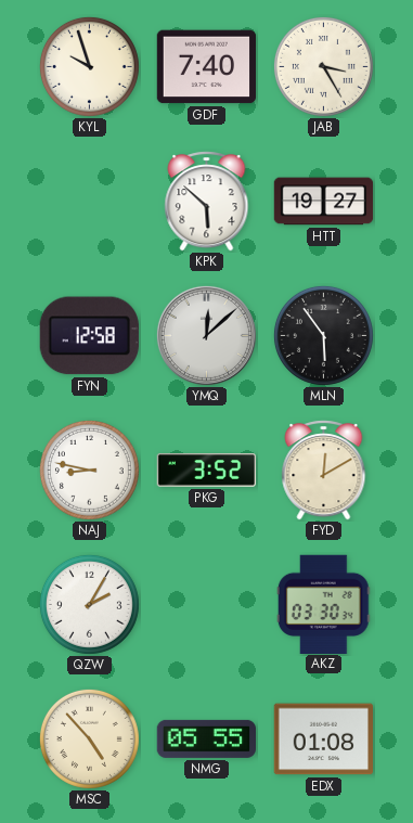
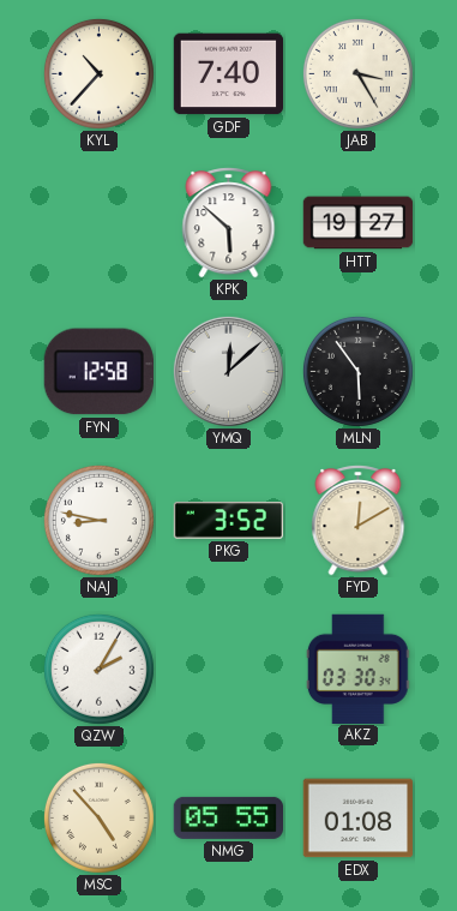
KYL: 9:57 -> 10:37 (98, 73)
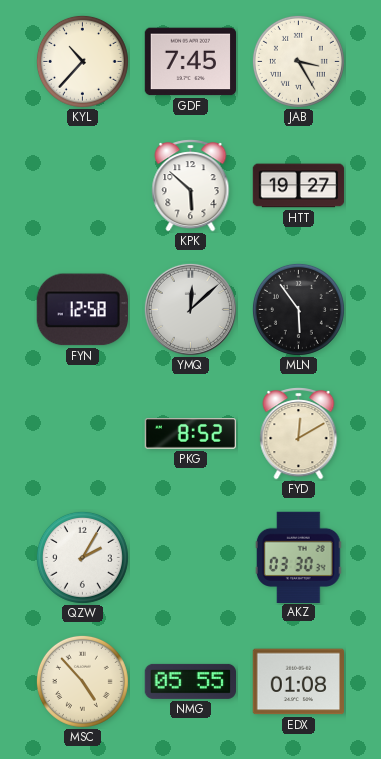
GDF: 7:40 -> 7:45 (191, 62)
NAJ: 8:47 -> none (98, 520)
PKG: 3:52 -> 8:52 (191, 434)
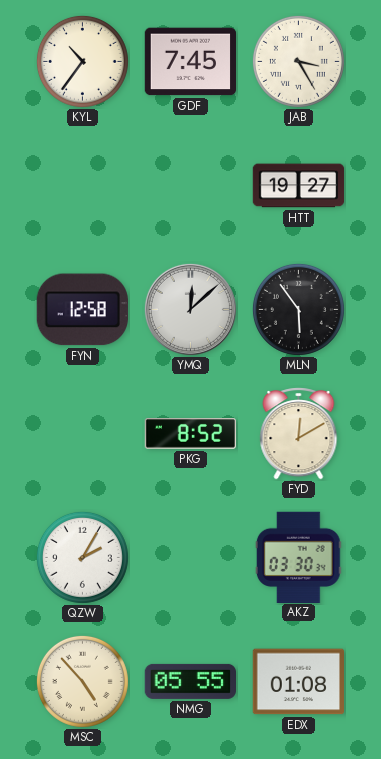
KYL: 10:37 -> 10:36 (82, 61)
KPK: 5:52 -> none (191, 186)
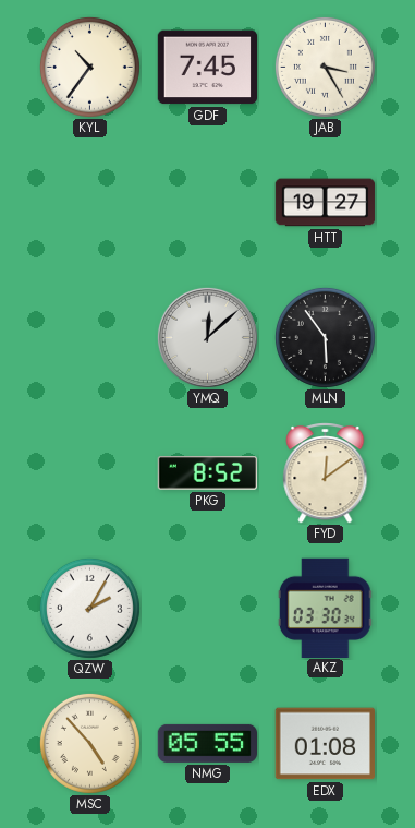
FYN: 12:58 -> none (82, 310)
FYD: 12:10 -> 12:09 (326, 473)
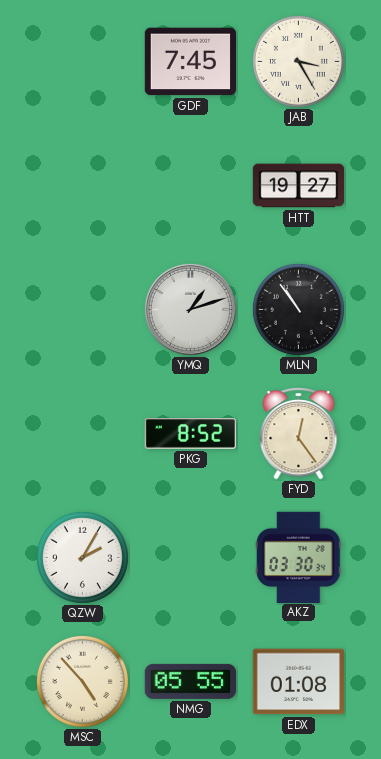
KYL: 10:36 -> none (89, 67)
YMQ: 12:08 -> 1:12 (190, 309)
MLN: 5:54 -> 10:54 (298, 309)
FYD: 12:09 -> 12:24 (299, 434)
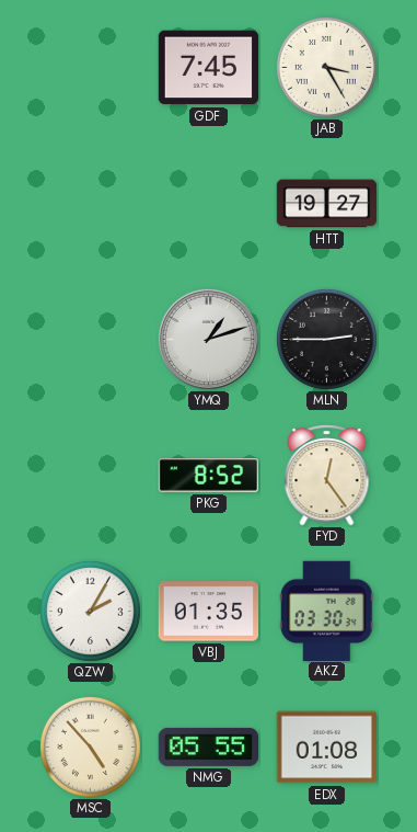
MLN: 10:54 -> 2:45 (326, 339)
VBJ: none -> 01:35 (209, 612)
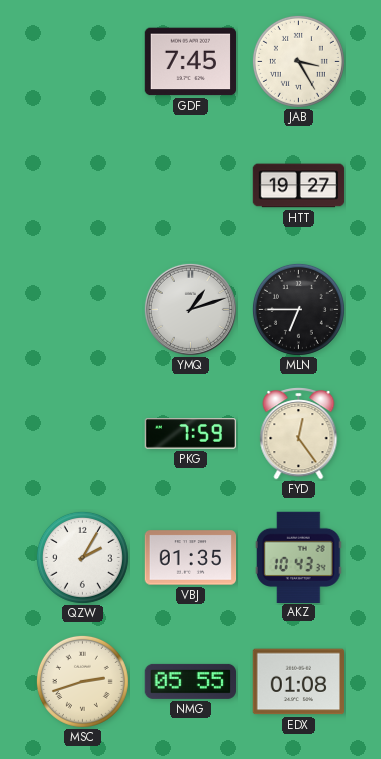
MLN: 2:45 -> 6:45 (298, 309)
PKG: 8:52 -> 7:59 (191, 434)
AKZ: 03:30 -> 10:43 (298, 557)
MSC: 4:53 -> 2:42 (82, 681)
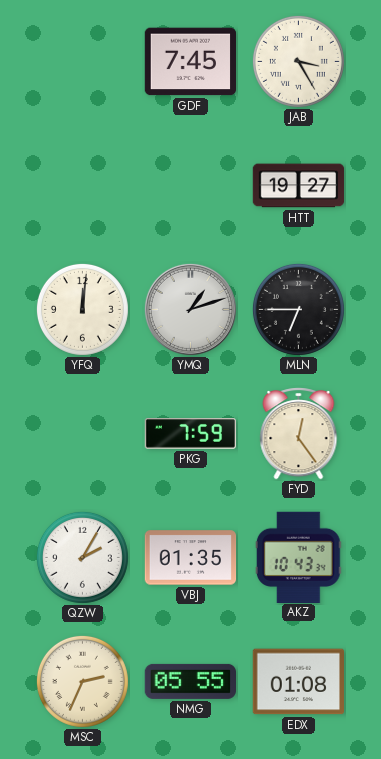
YFQ: none -> 12:01 (82, 309)
MSC: 2:42 -> 2:34 (82, 681)
